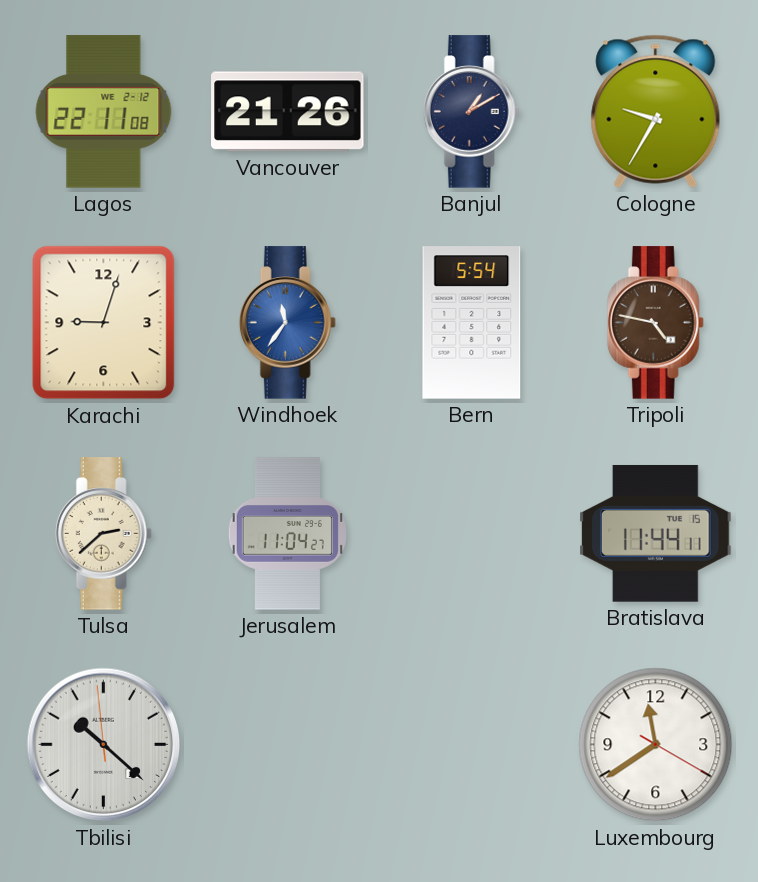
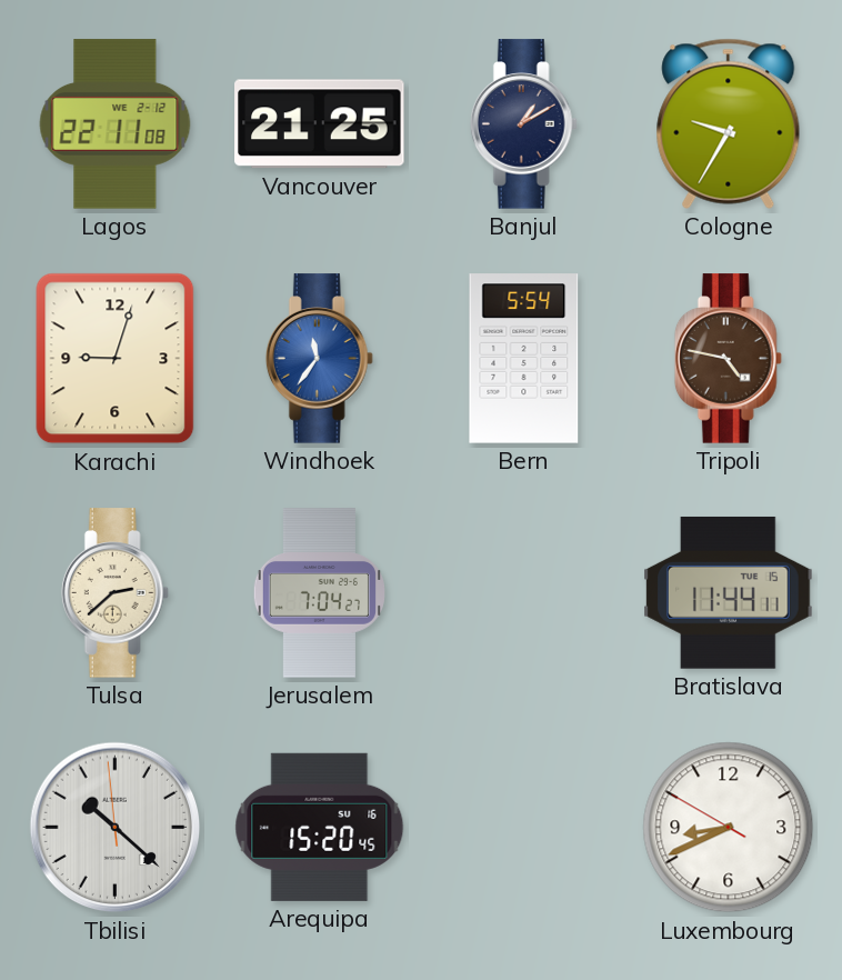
Vancouver: 21:26 -> 21:25 (320, 124)
Jerusalem: 11:04 -> 7:04 (319, 593)
Arequipa: none -> 15:20 (320, 827)
Luxembourg: 11:39 -> 8:40 (729, 828)
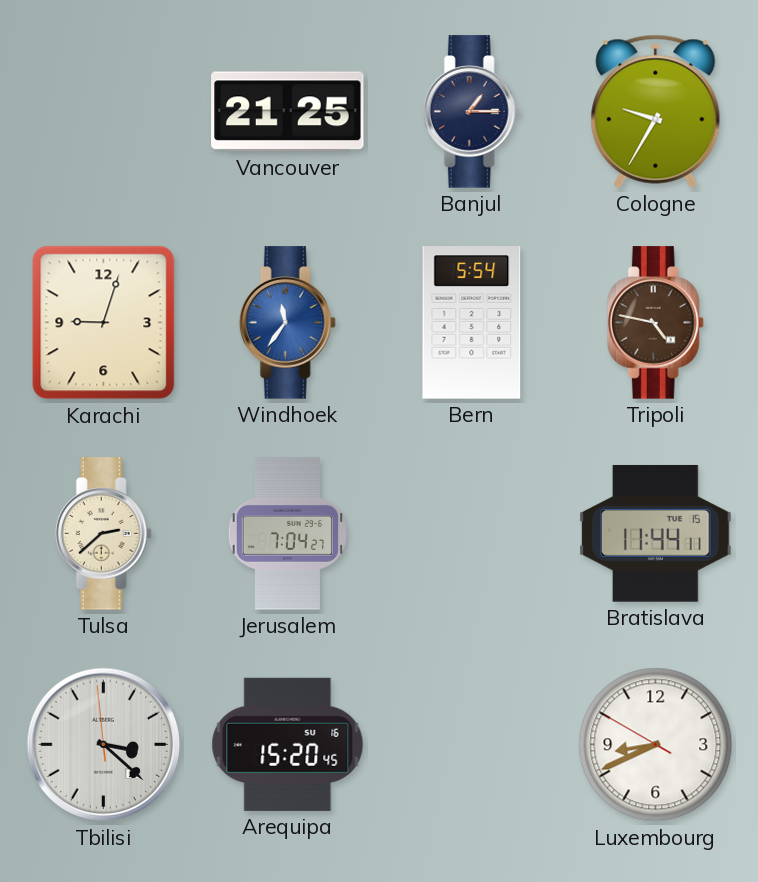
Lagos: 22:11 -> none (116, 124)
Banjul: 1:10 -> 1:15 (471, 112)
Tbilisi: 10:21 -> 3:21 (104, 745)
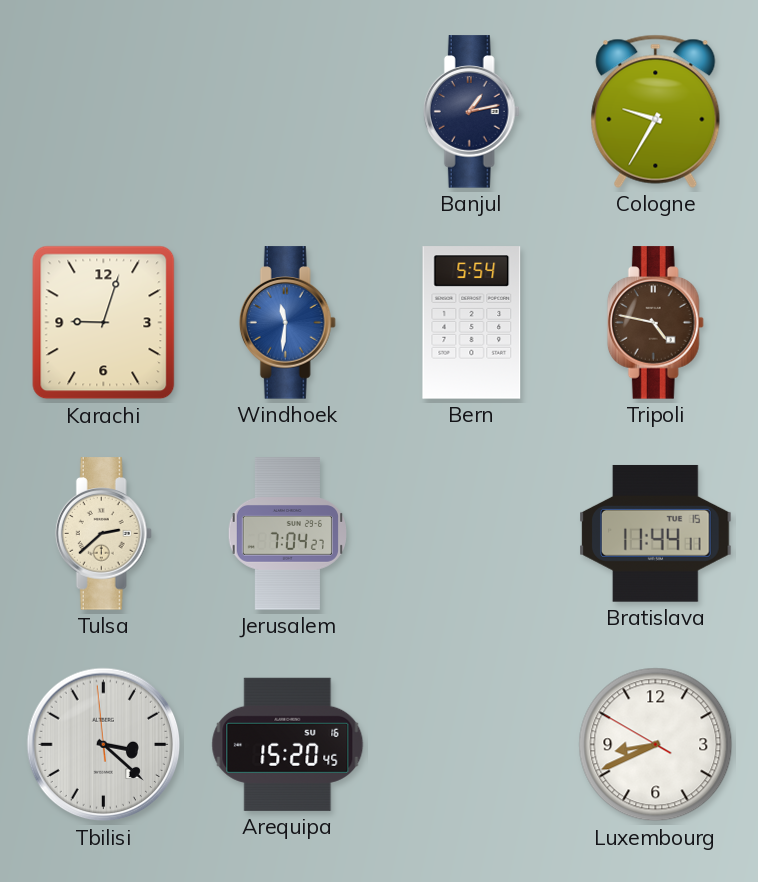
Vancouver: 21:25 -> none (288, 112)
Banjul: 1:15 -> 1:13 (471, 112)
Windhoek: 11:36 -> 11:31 (287, 323)
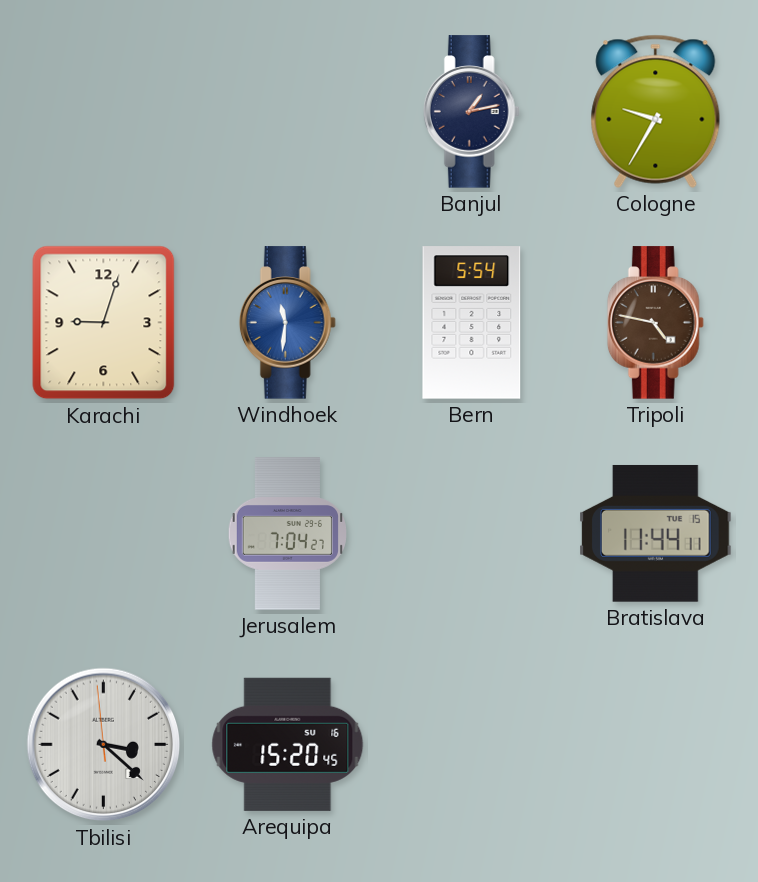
Tulsa: 2:38 -> none (103, 534)
Luxembourg: 8:40 -> none (656, 745)
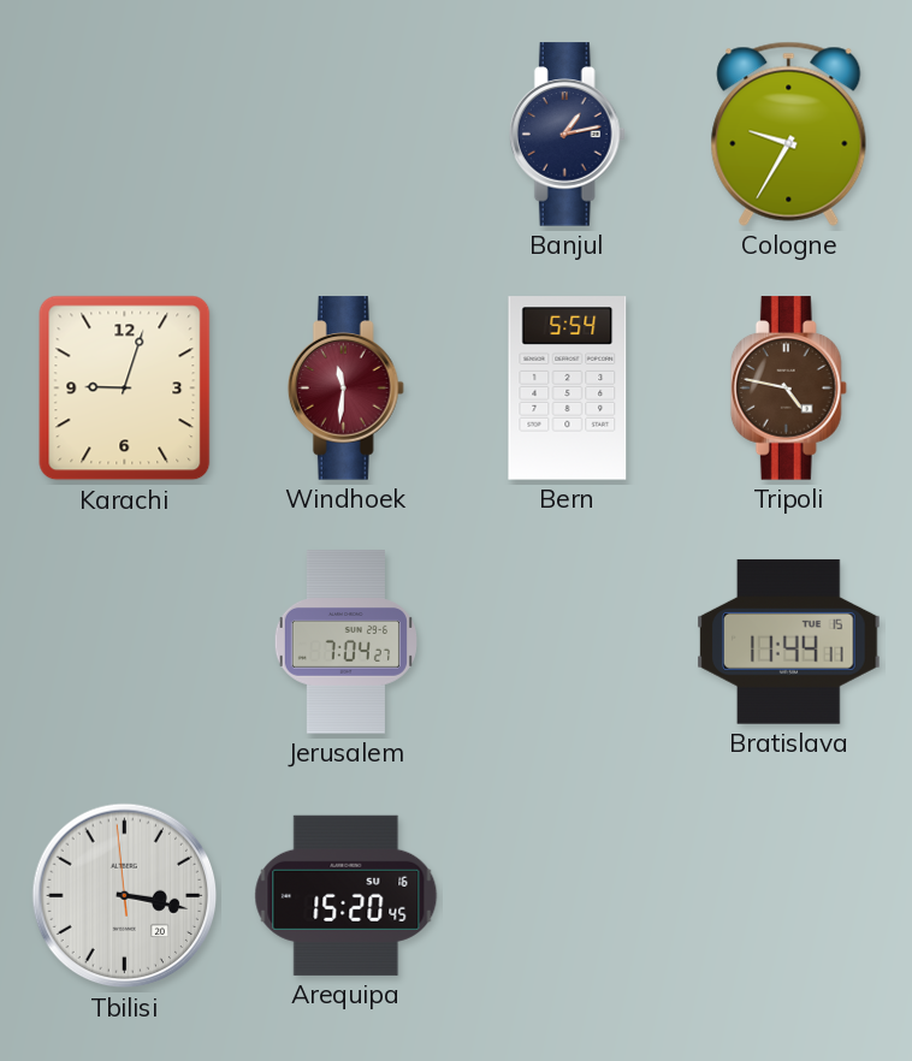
Windhoek dial: blue -> burgundy (345, 389)
Tbilisi: 3:21 -> 3:16 (125, 896)
